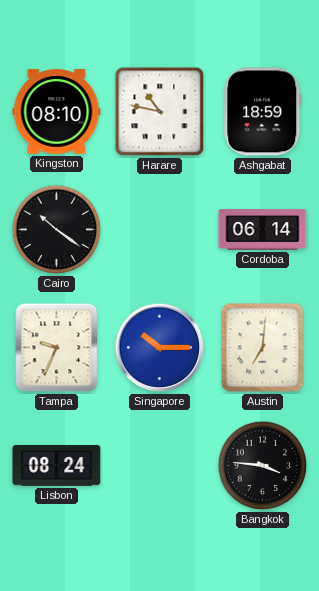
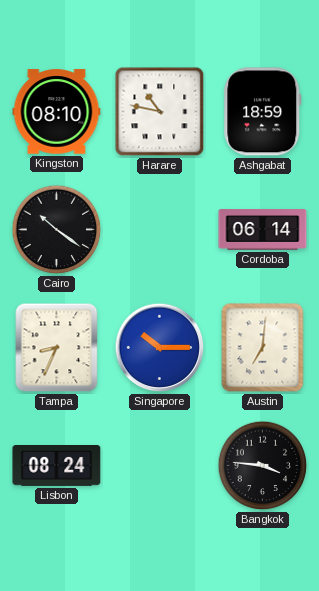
Tampa: 9:34 -> 8:34 (57, 348)
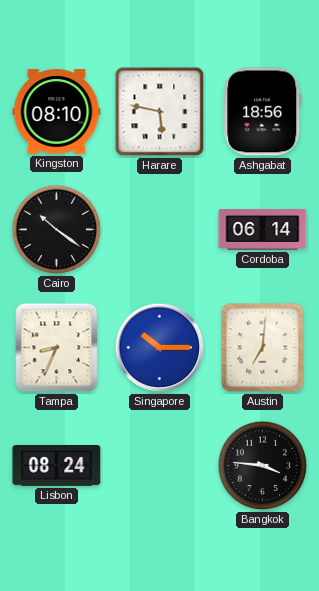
Harare: 10:47 -> 5:47 (160, 112)
Ashgabat: 18:59 -> 18:56 (263, 112)
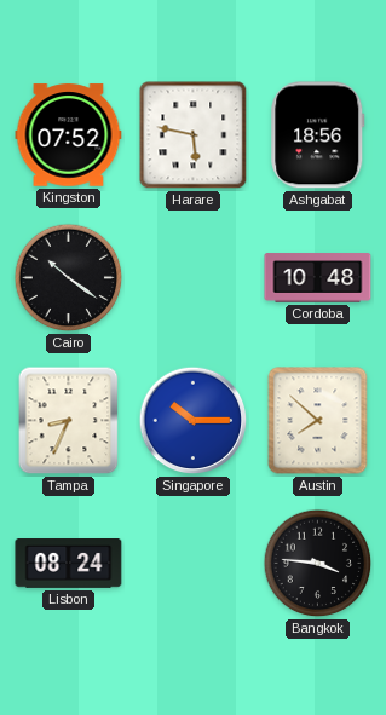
Kingston: 08:10 -> 07:52 (69, 135)
Cordoba: 06:14 -> 10:48 (318, 278)
Austin: 7:01 -> 7:52 (318, 421)
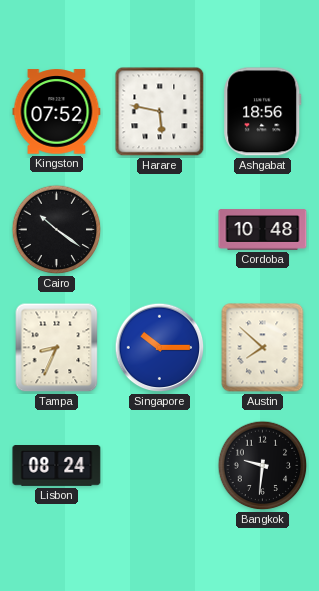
Bangkok: 3:46 -> 9:31 (263, 466)
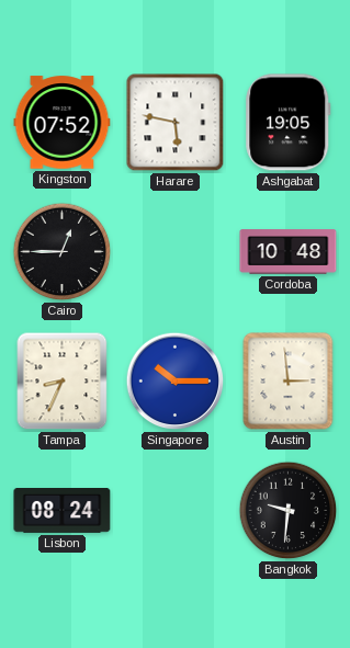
Ashgabat: 18:56 -> 19:05 (289, 123)
Cairo: 10:21 -> 12:45 (63, 252)
Austin: 7:52 -> 2:59 (289, 382)
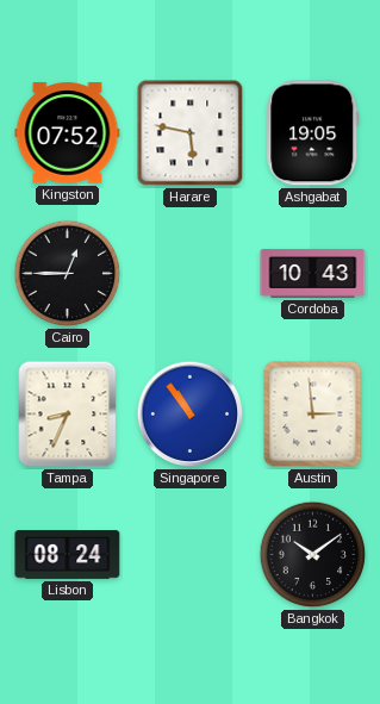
Cordoba: 10:48 -> 10:43 (313, 274)
Singapore: 10:15 -> 10:54 (191, 415)
Bangkok: 9:31 -> 10:09 (313, 555)
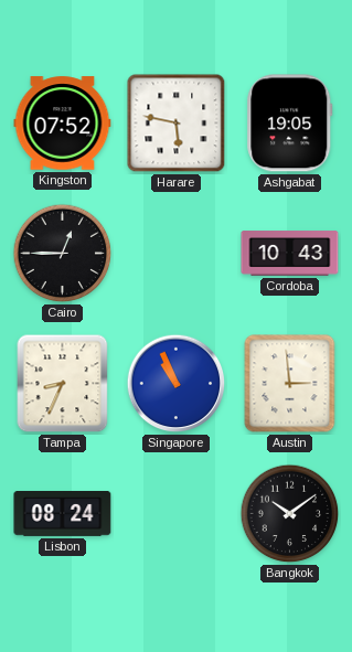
Singapore: 10:54 -> 10:56 (177, 384)
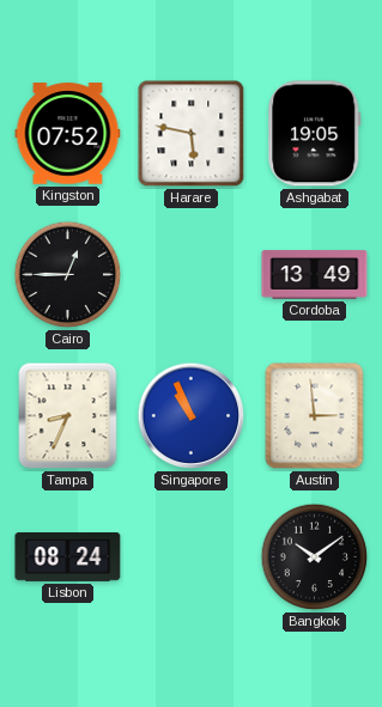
Cordoba: 10:43 -> 13:49 (315, 275)
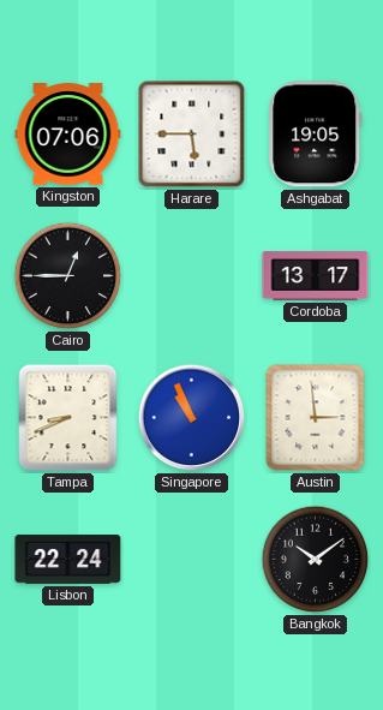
Kingston: 07:52 -> 07:06 (68, 135)
Harare: 5:47 -> 5:45 (192, 135)
Cordoba: 13:49 -> 13:17 (316, 276)
Tampa: 8:34 -> 8:41 (68, 418)
Lisbon: 08:24 -> 22:24 (68, 560)
